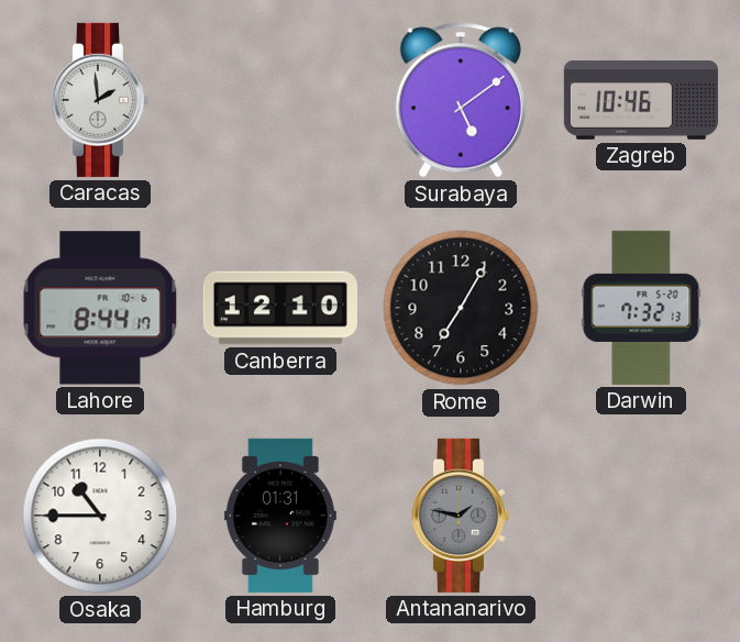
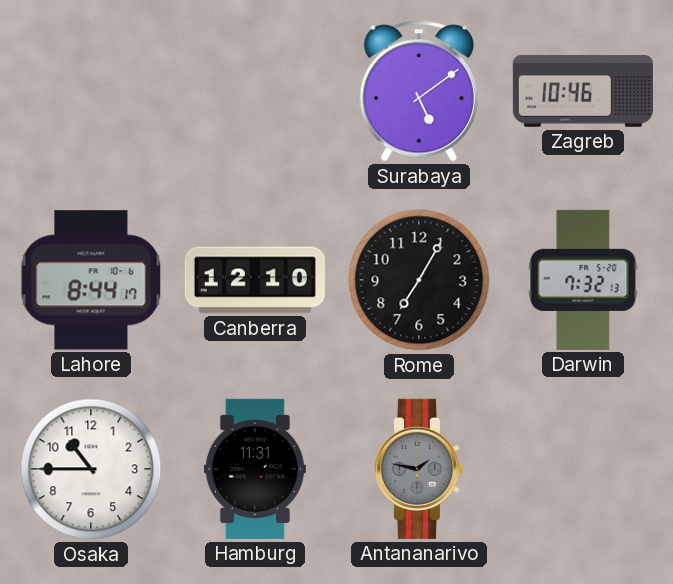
Caracas: 1:59 -> none (99, 100)
Hamburg: 01:31 -> 11:31 (255, 469)
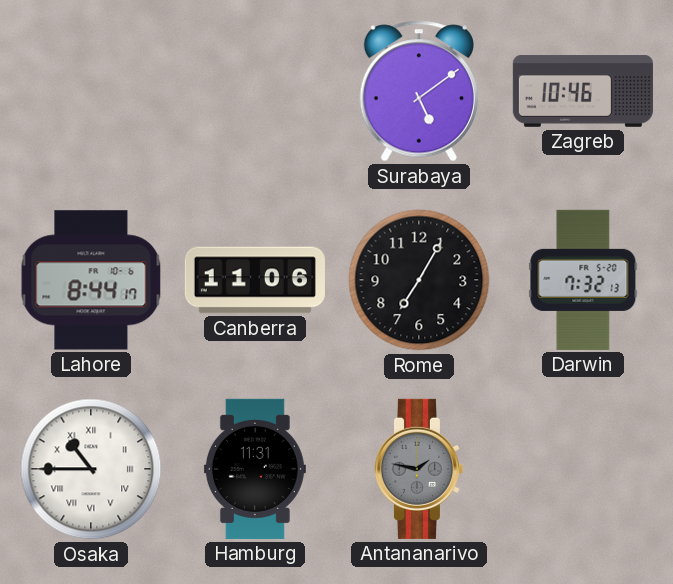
Canberra: 12:10 -> 11:06 (255, 280)
Osaka numerals: Arabic -> Roman (91, 469)
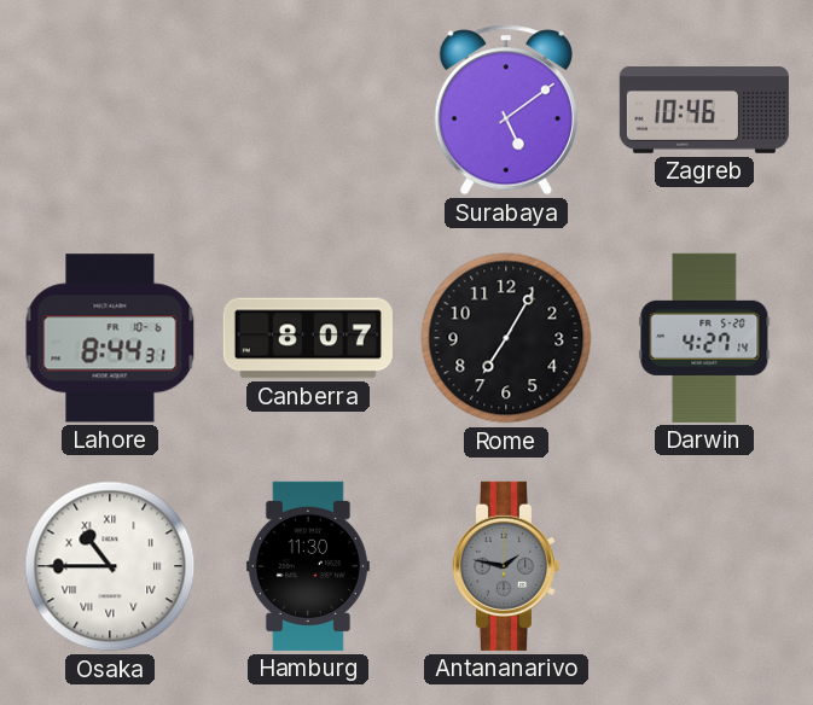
Lahore: 8:44:17 -> 8:44:31 (110, 338)
Canberra: 11:06 -> 8:07 (308, 338)
Darwin: 7:32 -> 4:27 (704, 338)
Hamburg: 11:31 -> 11:30 (308, 566)
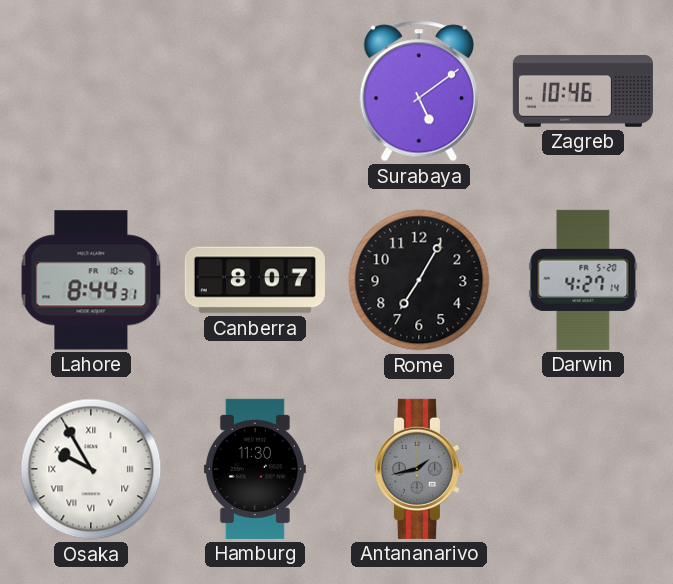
Osaka: 10:45 -> 9:55 (91, 469)
Antananarivo: 1:47 -> 1:43 (418, 469)
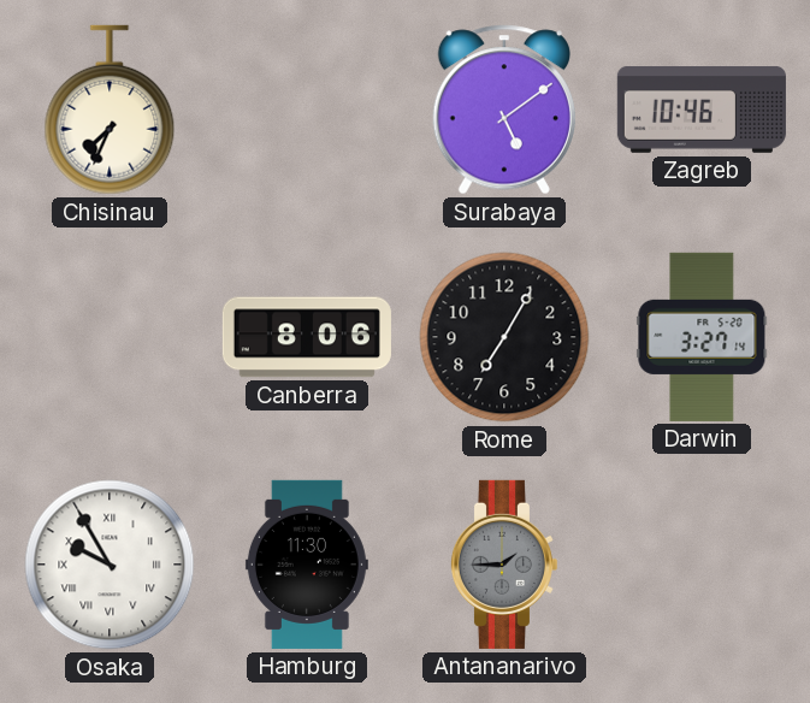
Chisinau: none -> 7:34 (110, 110)
Lahore: 8:44 -> none (91, 280)
Canberra: 8:07 -> 8:06 (307, 337)
Darwin: 4:27 -> 3:27 (702, 337)
Antananarivo: 1:43 -> 1:45 (503, 565)
